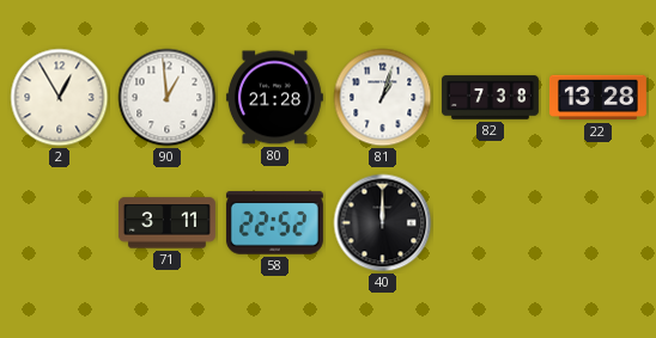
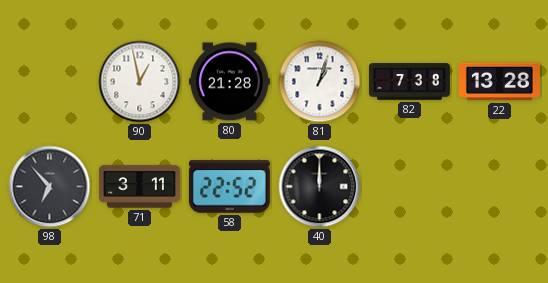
2: 12:55 -> none (60, 98)
90: 12:59 -> 12:58 (140, 82)
98: none -> 6:53 (50, 187)
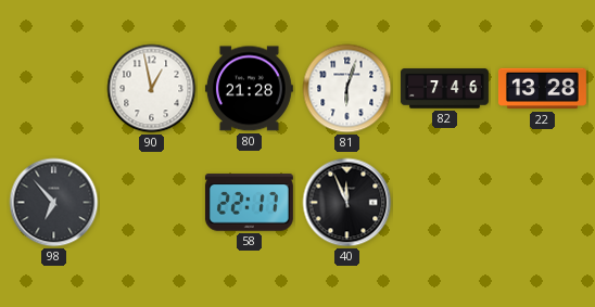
81: 1:03 -> 6:03 (347, 89)
82: 7:38 -> 7:46 (444, 89)
71: 3:11 -> none (139, 187)
58: 22:52 -> 22:17 (249, 203)
40: 12:00 -> 11:56 (347, 203)
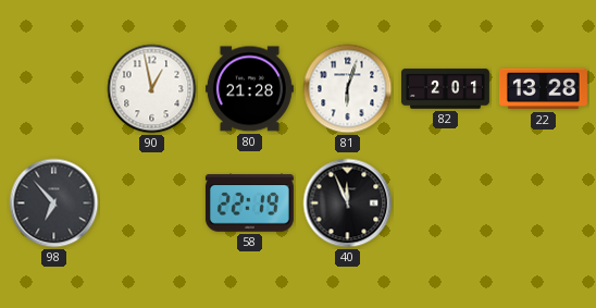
82: 7:46 -> 2:01 (445, 89)
58: 22:17 -> 22:19 (249, 204)
